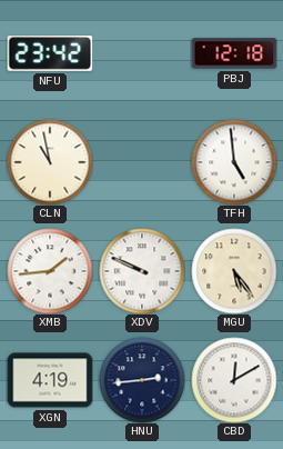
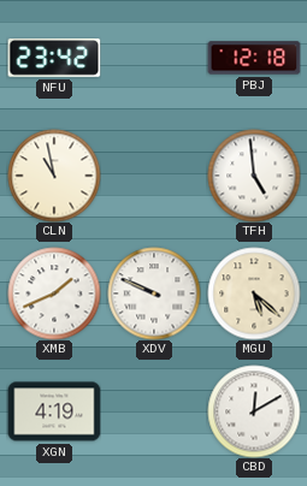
XMB: 1:44 -> 1:41 (54, 294)
MGU: 5:24 -> 5:22 (254, 294)
HNU: 2:44 -> none (142, 380)
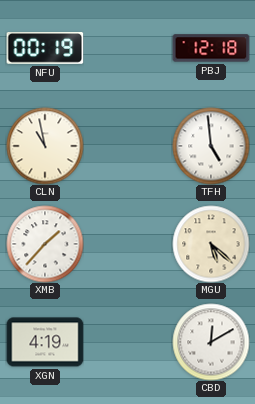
NFU: 23:42 -> 00:19 (45, 49)
XMB: 1:41 -> 1:37 (45, 244)
XDV: 9:49 -> none (154, 294)
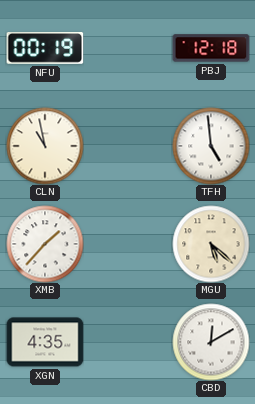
XGN: 4:19 -> 4:35 (45, 342)
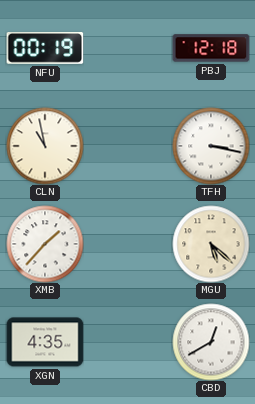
TFH: 4:59 -> 3:17 (211, 146)
CBD: 12:10 -> 12:40 (211, 342)
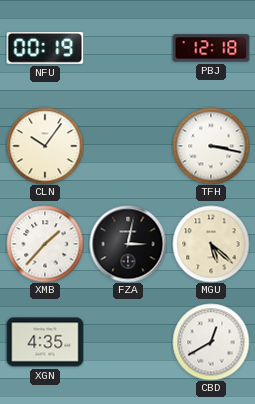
CLN: 10:58 -> 10:06 (45, 146)
FZA: none -> 3:02 (128, 244)
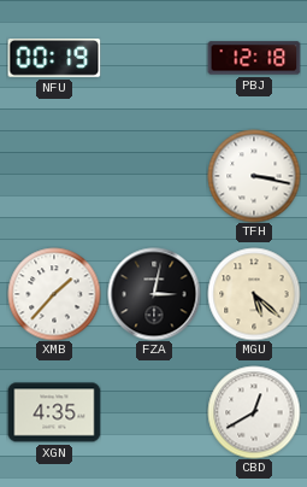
CLN: 10:06 -> none (45, 146)
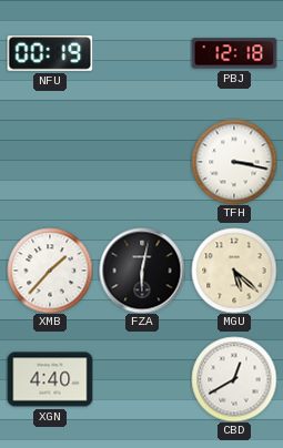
FZA: 3:02 -> 6:02 (142, 271)
XGN: 4:35 -> 4:40 (50, 379)
